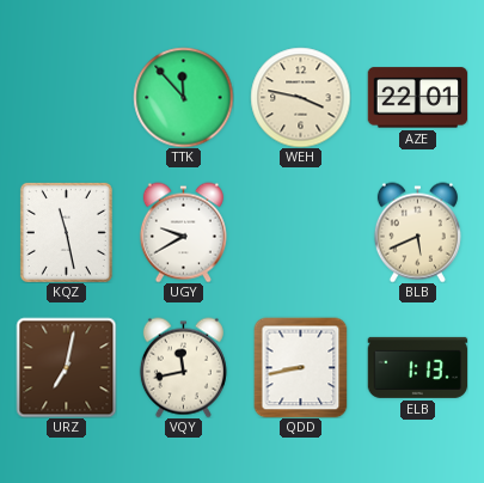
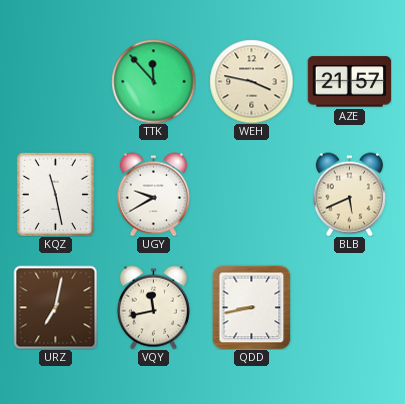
AZE: 22:01 -> 21:57 (349, 82)
ELB: 1:13 -> none (417, 367)
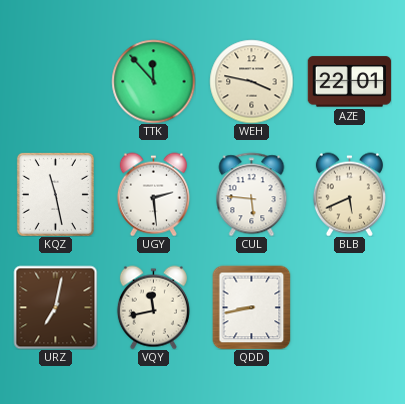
AZE: 21:57 -> 22:01 (349, 82)
UGY: 9:40 -> 2:29 (153, 194)
CUL: none -> 5:46 (252, 194)
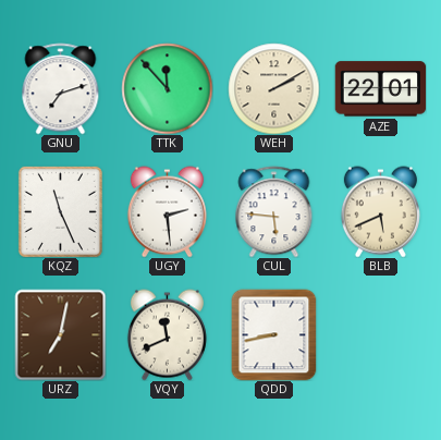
GNU: none -> 7:12 (61, 88)
WEH: 3:47 -> 2:10 (273, 88)
KQZ: 11:28 -> 11:26 (60, 211)
VQY: 11:43 -> 11:41 (167, 334)
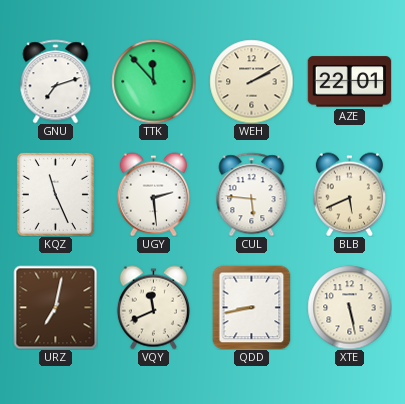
XTE: none -> 5:28 (349, 307)
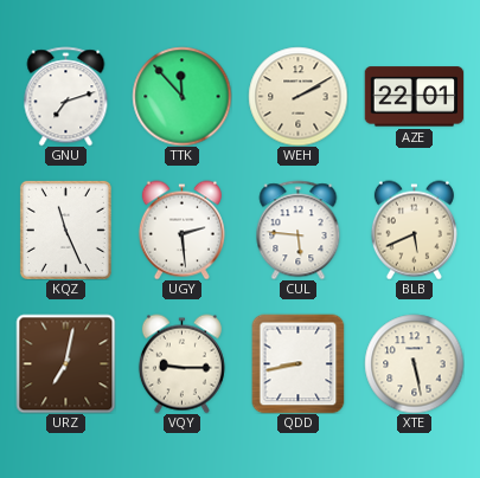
VQY: 11:41 -> 9:15 (181, 363)
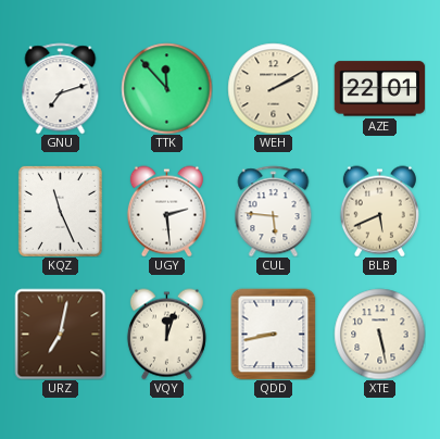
VQY: 9:15 -> 12:03 (166, 334)
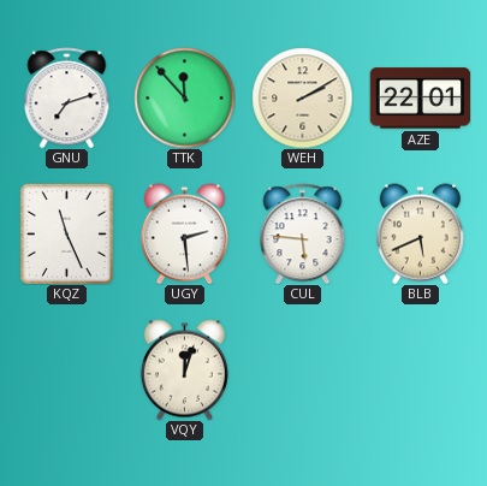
URZ: 7:02 -> none (60, 334)
QDD: 8:43 -> none (274, 334)
XTE: 5:28 -> none (379, 334)
